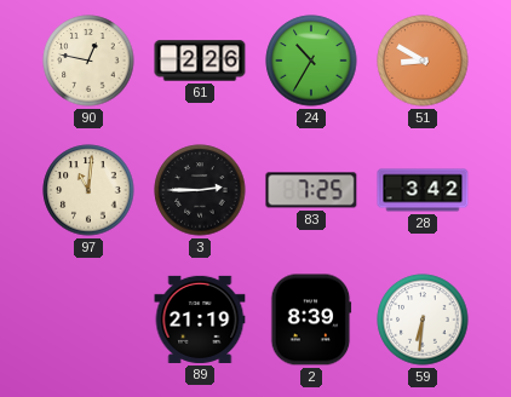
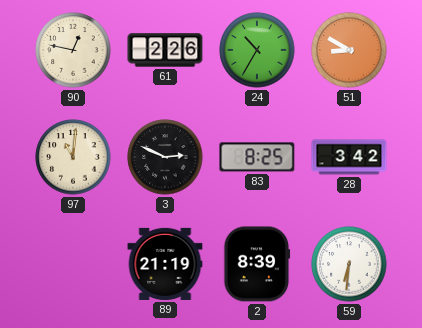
3: 2:45 -> 2:49 (165, 157)
83: 7:25 -> 8:25 (257, 157)
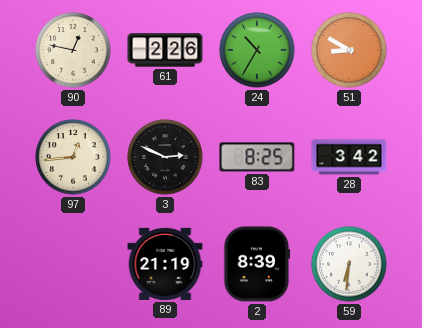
97: 11:01 -> 12:44 (73, 157)
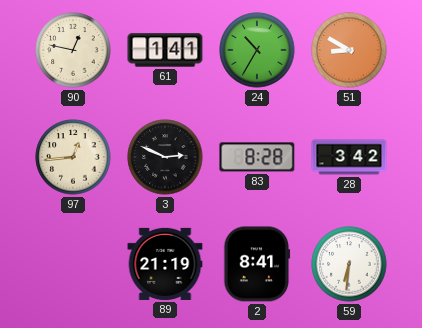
61: 2:26 -> 1:41 (165, 50)
83: 8:25 -> 8:28 (257, 157)
2: 8:39 -> 8:41 (257, 264)
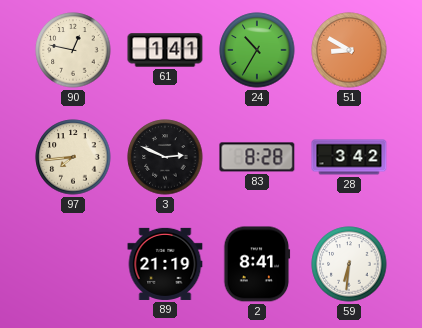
97: 12:44 -> 7:44 (73, 157)
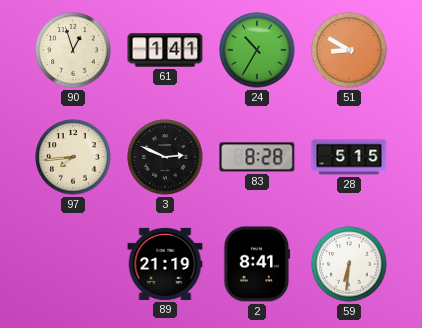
90: 12:47 -> 12:57 (73, 50)
28: 3:42 -> 5:15 (349, 157)
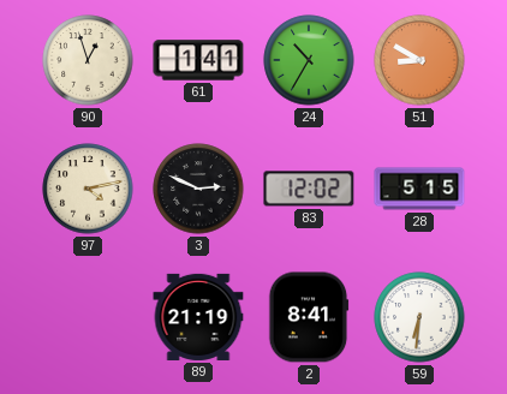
97: 7:44 -> 4:13 (88, 189)
83: 8:28 -> 12:02 (309, 189)
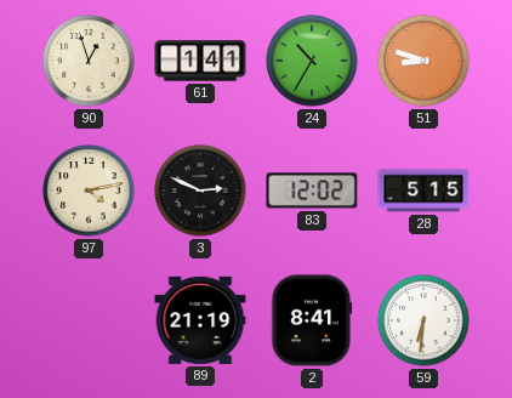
51: 8:50 -> 8:48 (423, 61)
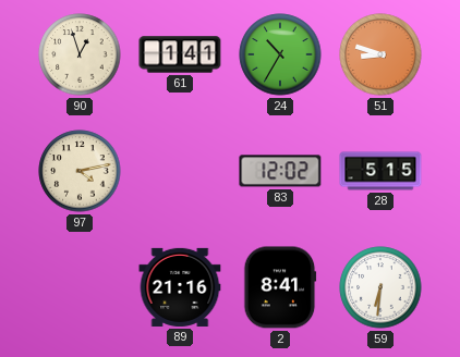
3: 2:49 -> none (200, 191)
89: 21:19 -> 21:16 (180, 287)
